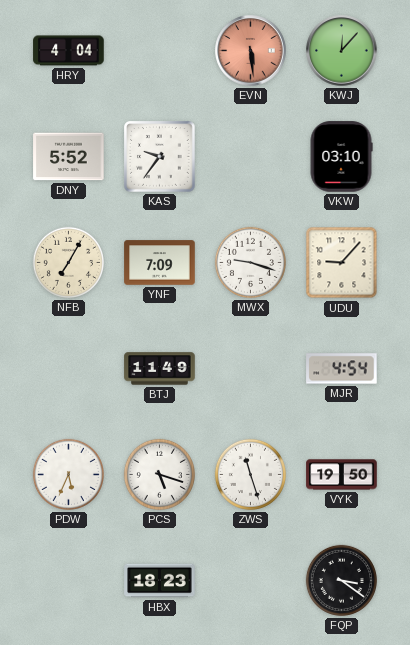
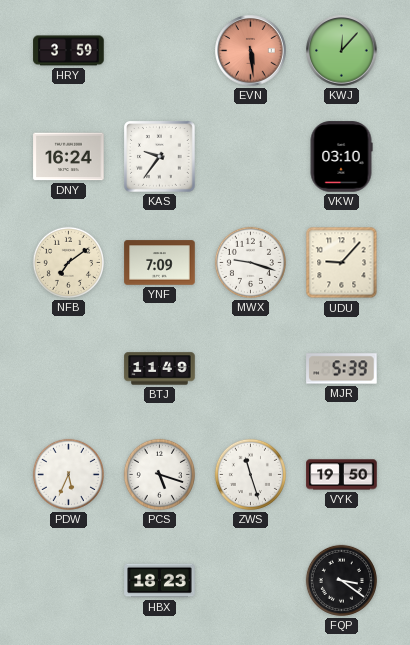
HRY: 4:04 -> 3:59 (69, 51)
DNY: 5:52 -> 16:24 (69, 157)
NFB: 7:05 -> 7:09 (68, 262)
MJR: 4:54 -> 5:39 (342, 369)
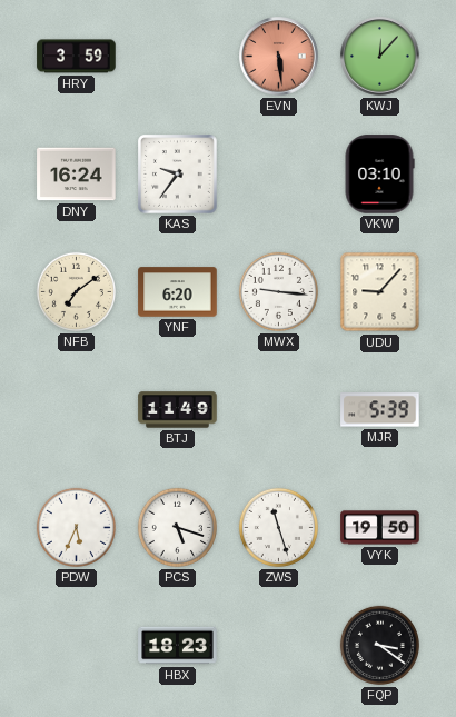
YNF: 7:09 -> 6:20 (178, 292)
MWX: 9:18 -> 9:16 (278, 291)
